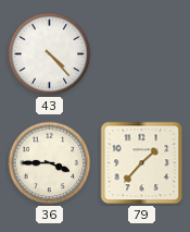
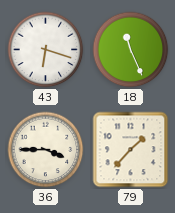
43: 4:23 -> 6:18 (46, 50)
18: none -> 11:26 (131, 50)
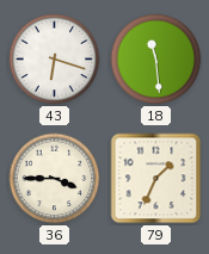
18: 11:26 -> 11:29 (156, 60)
79: 1:37 -> 1:34 (156, 179)
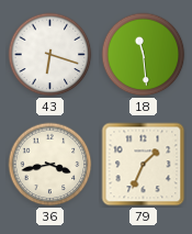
36: 3:45 -> 3:43 (50, 165)
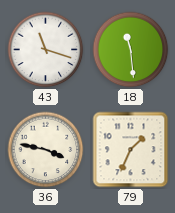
43: 6:18 -> 11:18 (46, 50)
36: 3:43 -> 3:47 (46, 150)
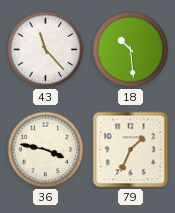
43: 11:18 -> 11:23 (46, 50)
18: 11:29 -> 10:29 (131, 50)
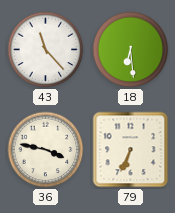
18: 10:29 -> 6:29 (131, 50)
79: 1:34 -> 6:34 (131, 150)
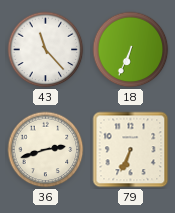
18: 6:29 -> 6:34 (131, 50)
36: 3:47 -> 2:42 (46, 150)
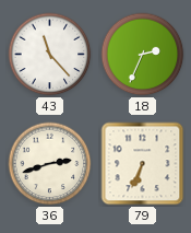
18: 6:34 -> 2:34 (143, 55)
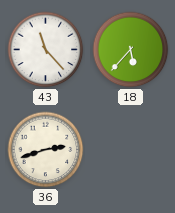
18: 2:34 -> 5:37 (131, 50)
79: 6:34 -> none (143, 164)
